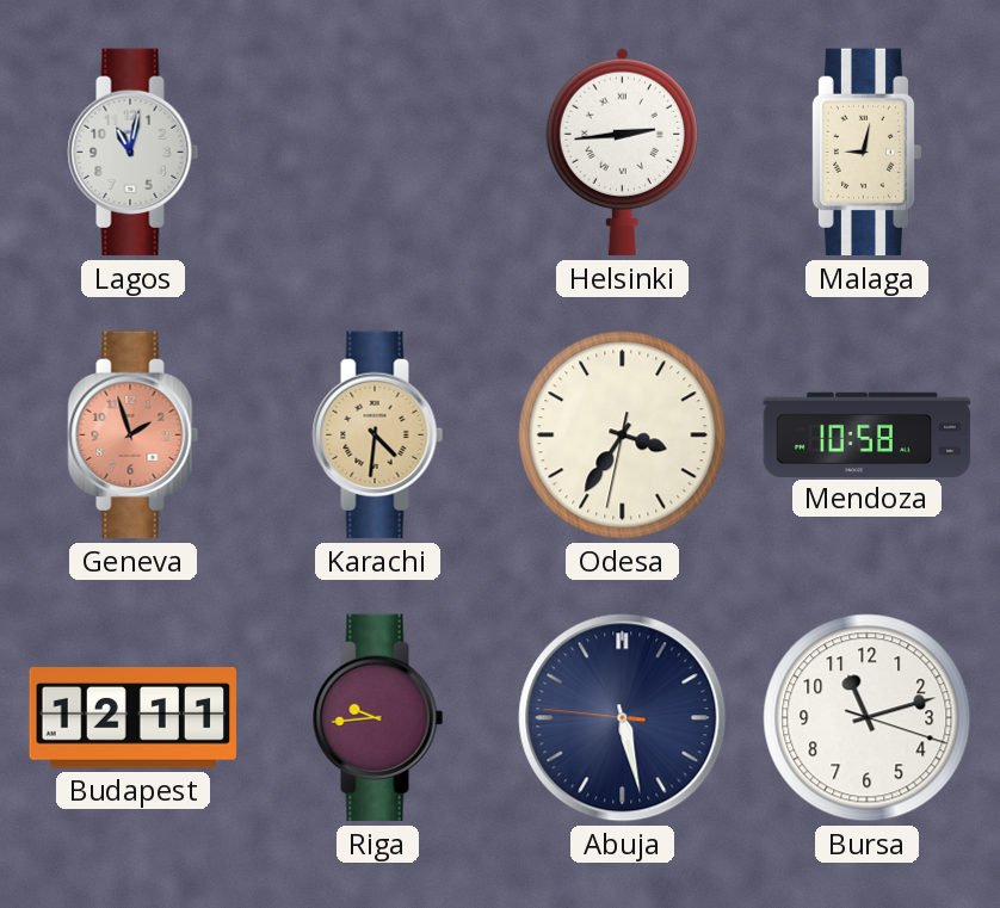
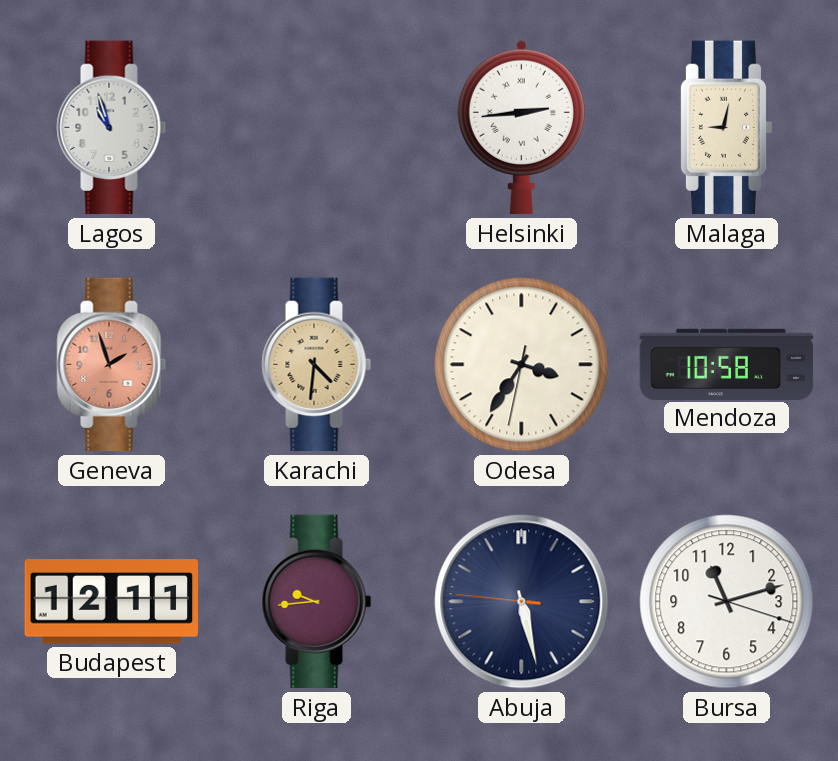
Lagos: 11:02 -> 10:57 (112, 128)
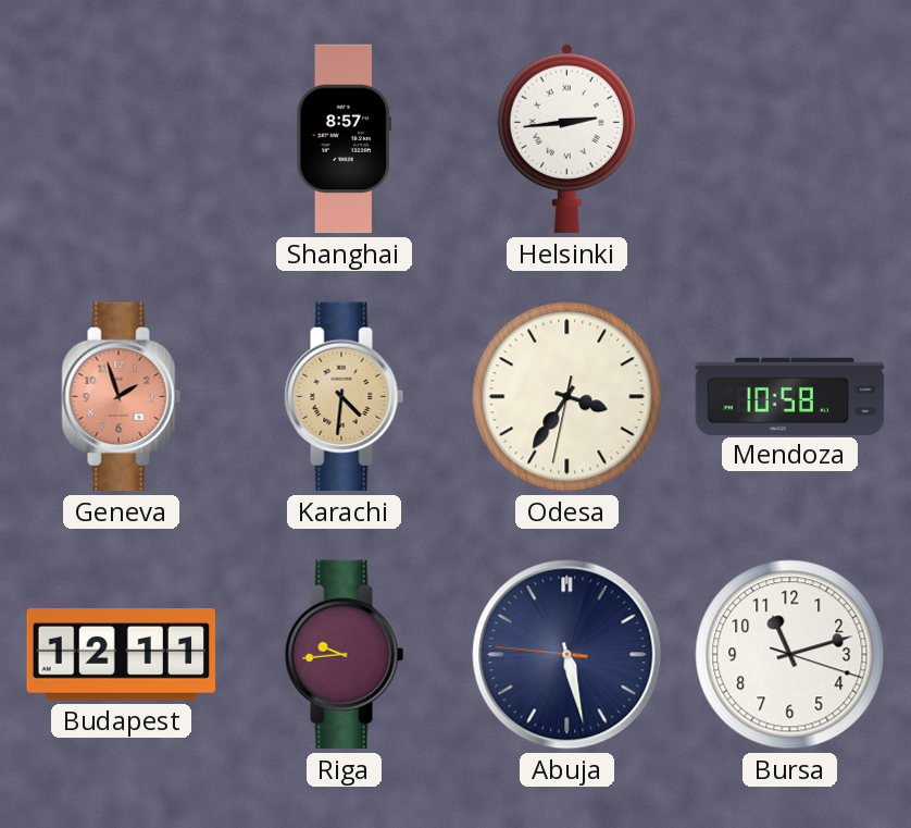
Lagos: 10:57 -> none (112, 128)
Shanghai: none -> 8:57 (344, 139)
Malaga: 9:02 -> none (726, 128)
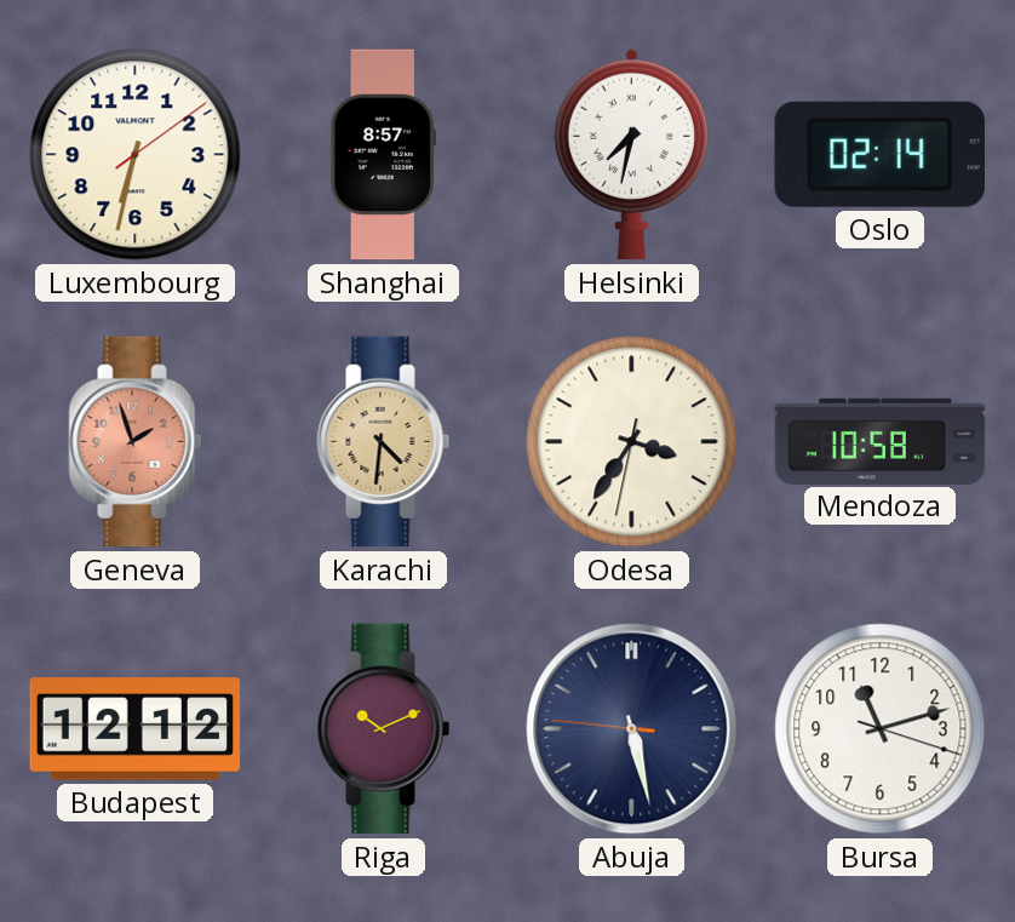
Luxembourg: none -> 6:32 (136, 155)
Helsinki: 2:44 -> 7:32 (631, 155)
Oslo: none -> 02:14 (879, 154)
Budapest: 12:11 -> 12:12 (136, 729)
Riga: 9:44 -> 10:11 (384, 729)
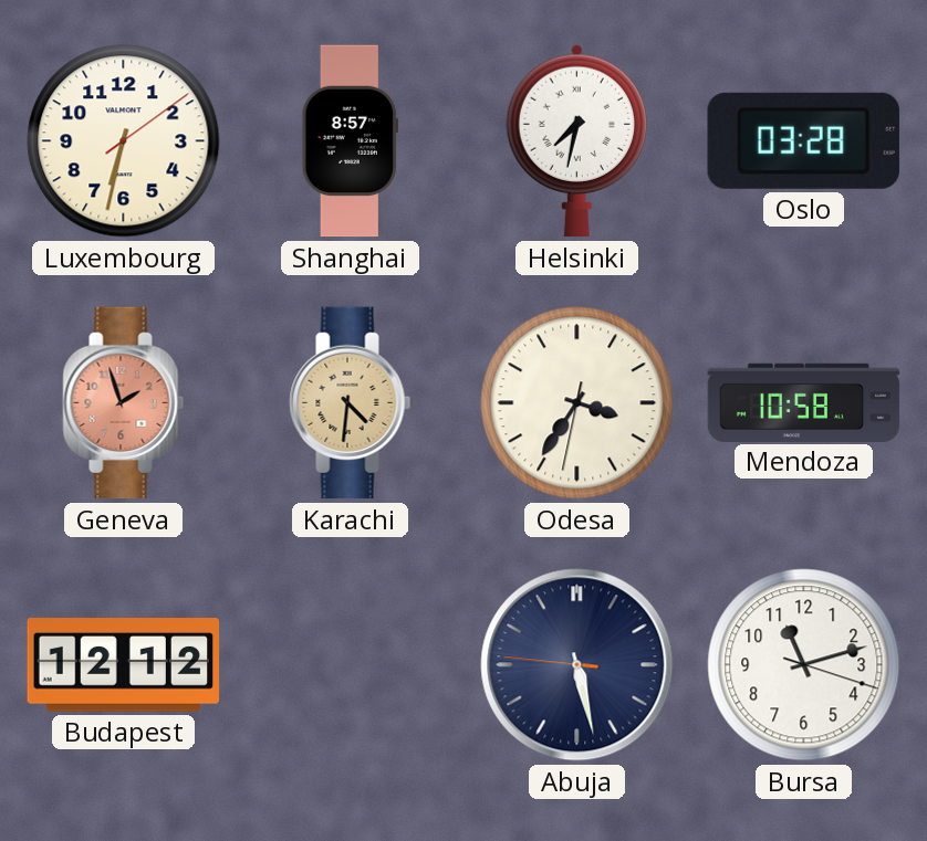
Oslo: 02:14 -> 03:28 (803, 140)
Riga: 10:11 -> none (384, 729)
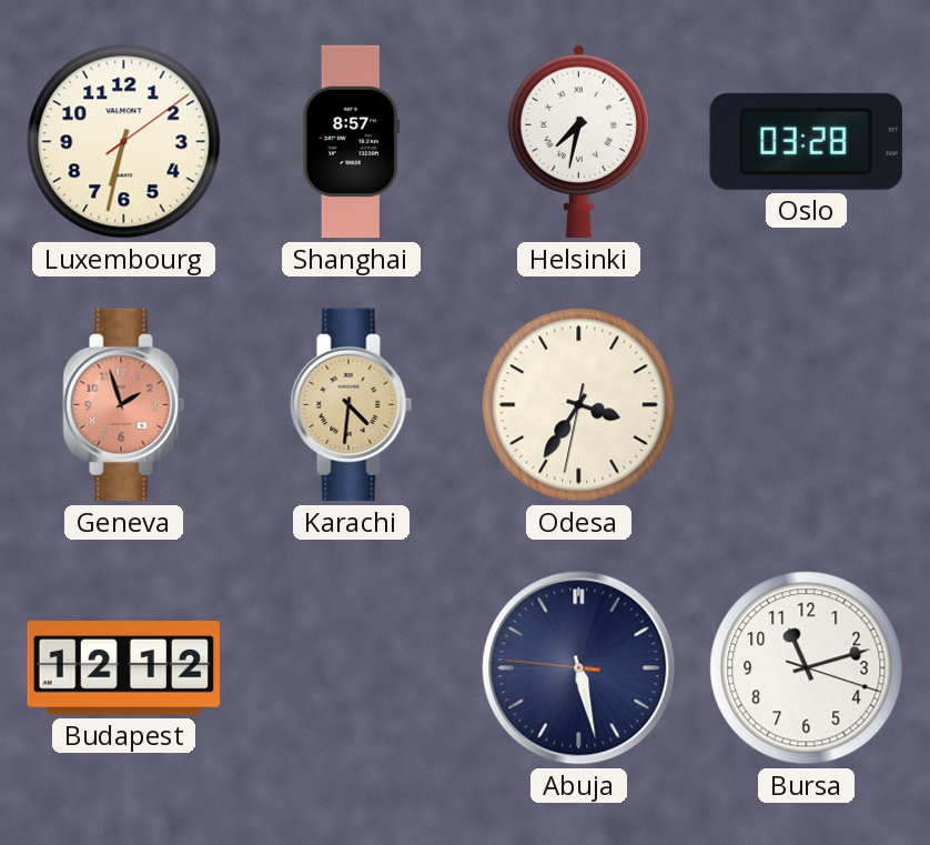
Mendoza: 10:58 -> none (804, 402)
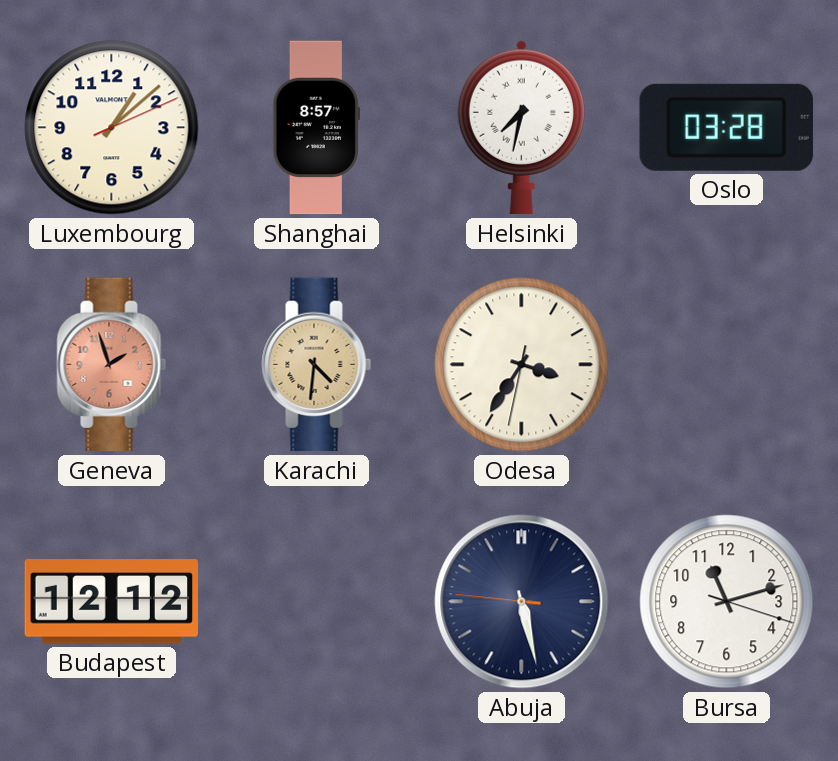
Luxembourg: 6:32 -> 1:08 (112, 128)
